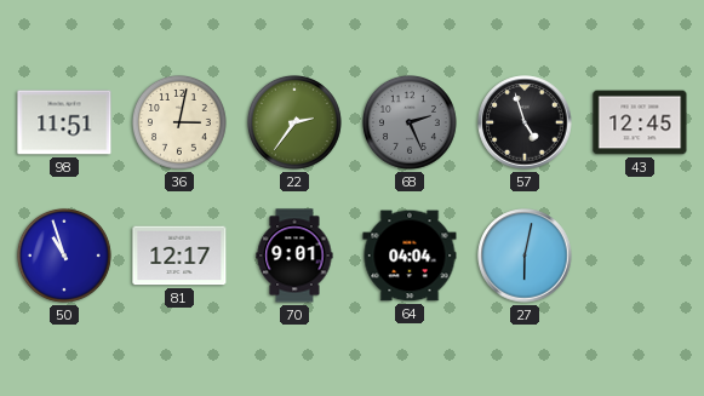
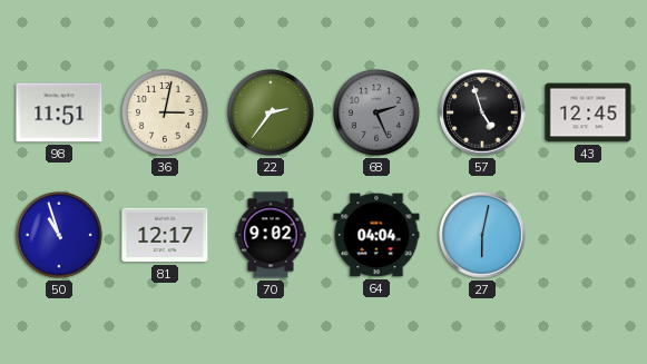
70: 9:01 -> 9:02 (271, 235)
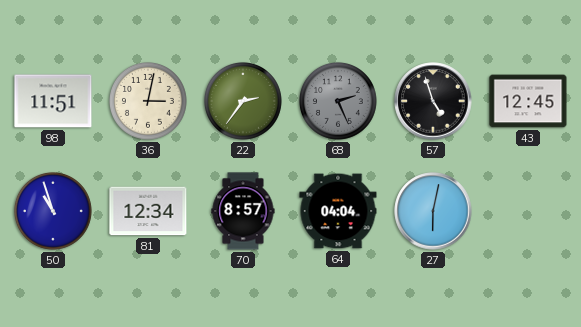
81: 12:17 -> 12:34 (148, 211)
70: 9:02 -> 8:57 (243, 211)
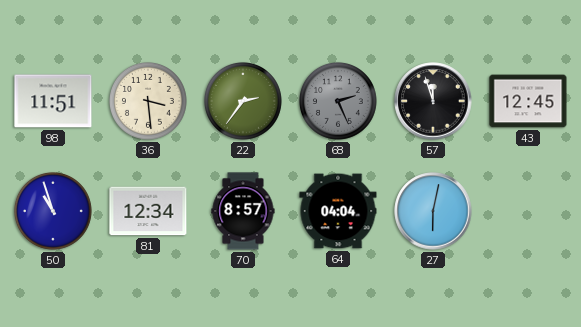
36: 3:02 -> 3:29 (148, 101)
57: 4:57 -> 11:57 (433, 101)
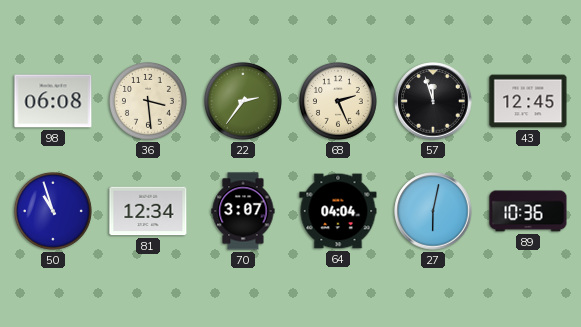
98: 11:51 -> 06:08 (53, 101)
68 dial: grey -> cream (338, 101)
70: 8:57 -> 3:07 (243, 211)
89: none -> 10:36 (528, 211)
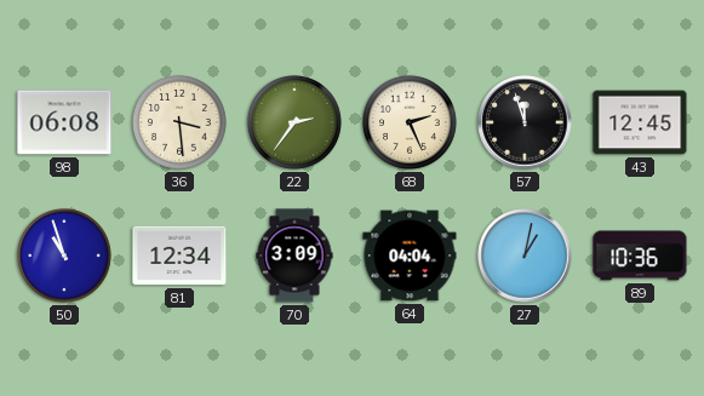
70: 3:07 -> 3:09 (294, 256)
27: 6:02 -> 1:02 (525, 256)
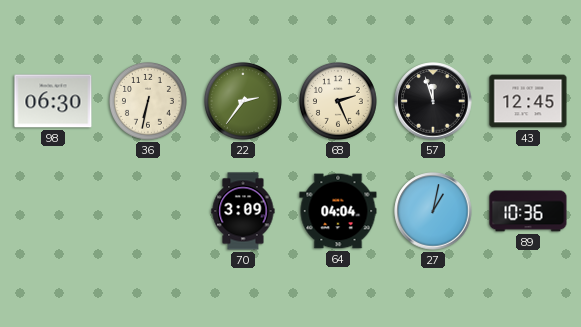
98: 06:08 -> 06:30 (53, 101)
36: 3:29 -> 6:32 (148, 101)
50: 10:57 -> none (64, 256)
81: 12:34 -> none (179, 256)
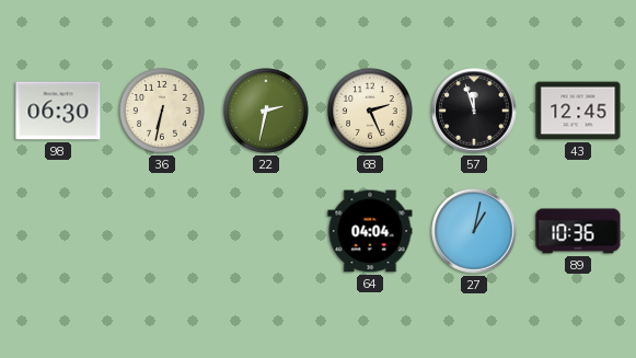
22: 2:36 -> 2:32 (266, 111)
70: 3:09 -> none (243, 211)
